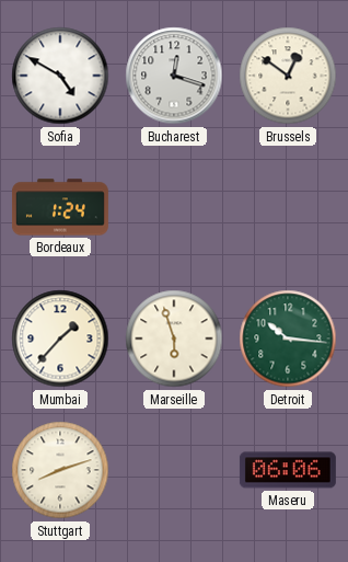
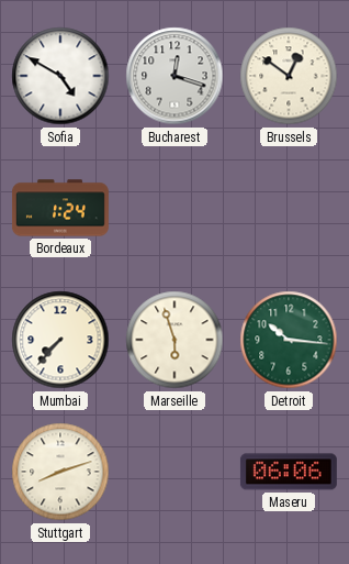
Mumbai: 1:37 -> 7:37 (60, 340)
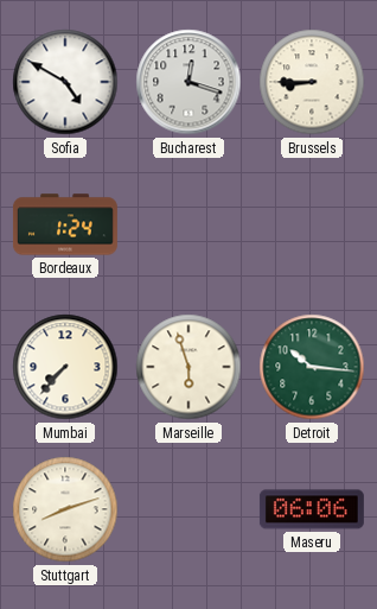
Brussels: 12:51 -> 8:45 (312, 82)
